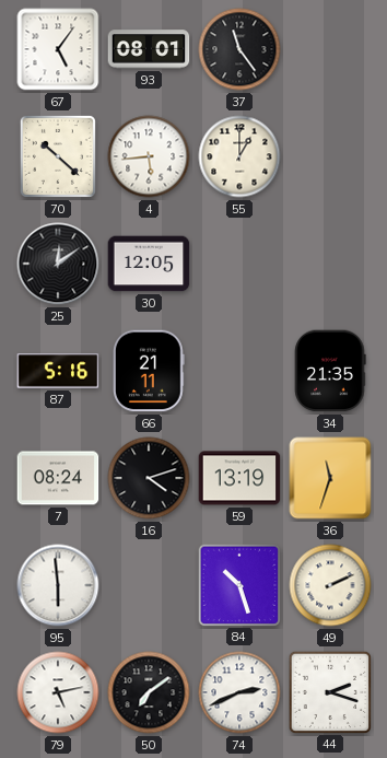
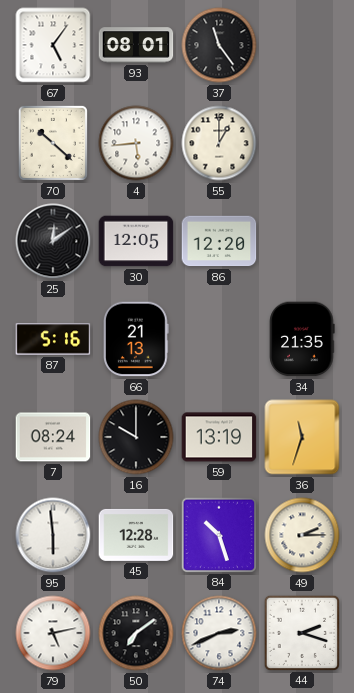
86: none -> 12:20 (219, 241)
66: 21:11 -> 21:13 (137, 339)
16: 4:12 -> 10:00 (136, 437)
45: none -> 12:28 (136, 535)
49: 2:11 -> 2:15 (302, 535)
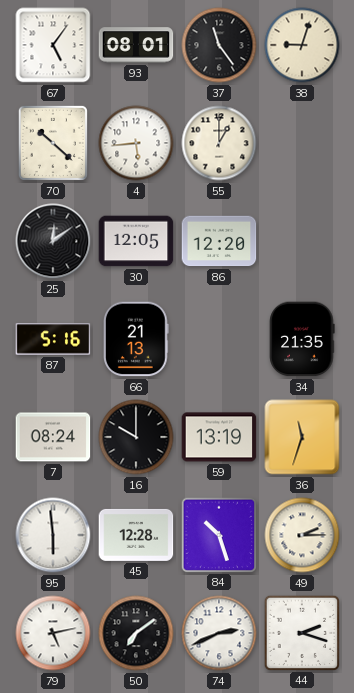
38: none -> 9:03 (302, 45)
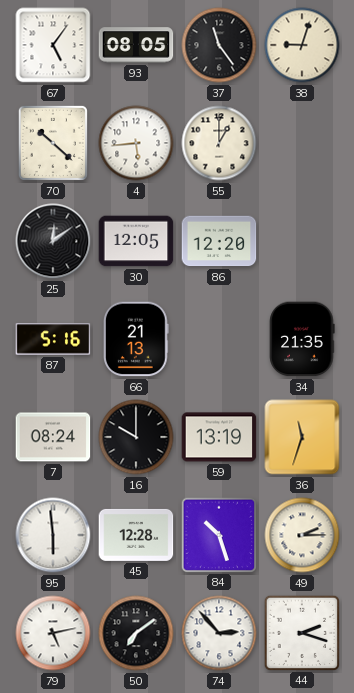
93: 08:01 -> 08:05 (136, 45)
74: 2:41 -> 2:53 (219, 633)
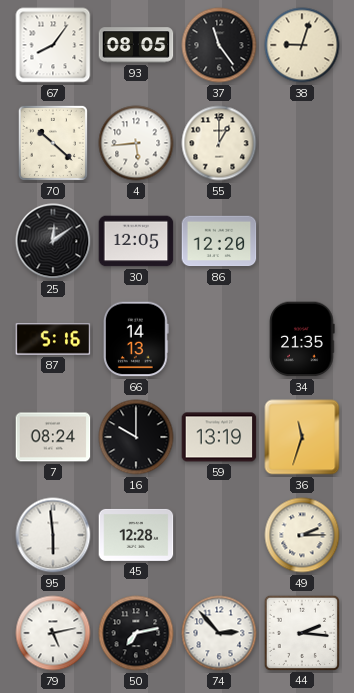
67: 5:06 -> 8:06 (53, 45)
66: 21:13 -> 14:13 (137, 339)
84: 10:27 -> none (218, 534)
50: 7:09 -> 7:13 (136, 633)
44: 2:18 -> 2:16 (301, 632)
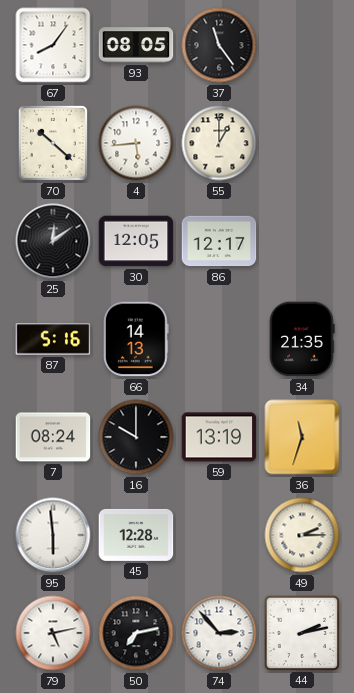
38: 9:03 -> none (302, 45)
86: 12:20 -> 12:17 (219, 241)
44: 2:16 -> 2:13 (301, 632)
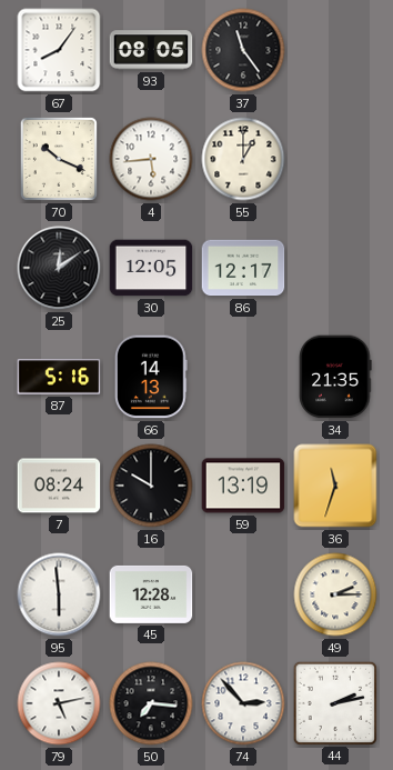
70: 10:22 -> 10:19 (59, 159)
50: 7:13 -> 7:16 (151, 703)
